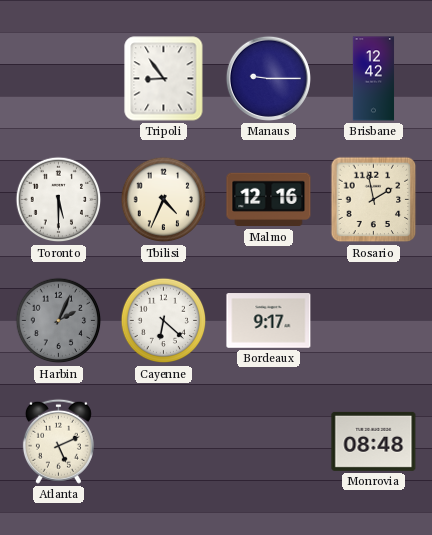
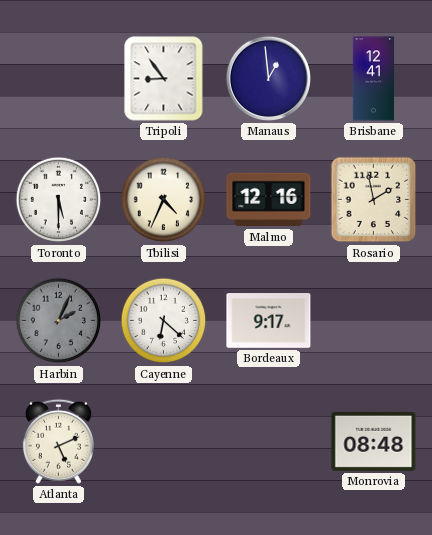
Manaus: 9:15 -> 12:59 (268, 78)
Brisbane: 12:42 -> 12:41 (374, 79)
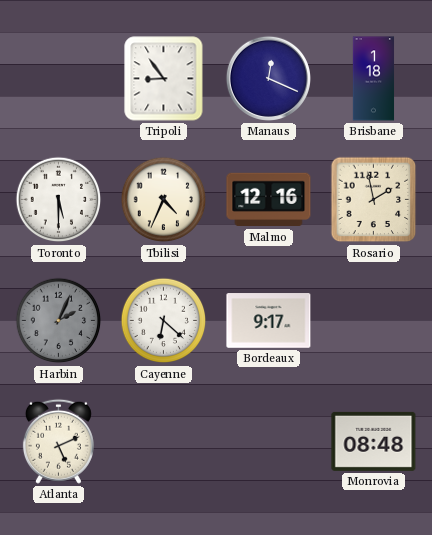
Manaus: 12:59 -> 12:19 (268, 78)
Brisbane: 12:41 -> 1:18 (374, 79)
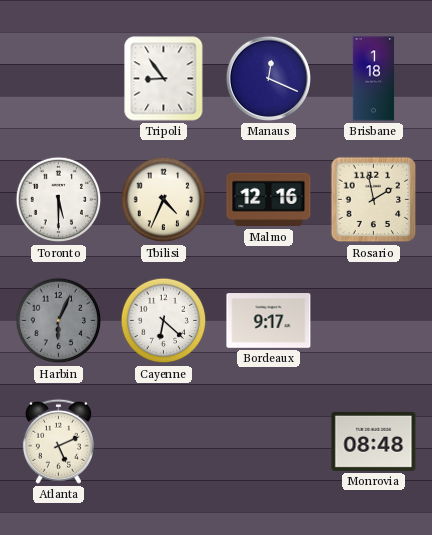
Harbin: 2:04 -> 6:04 (59, 321)
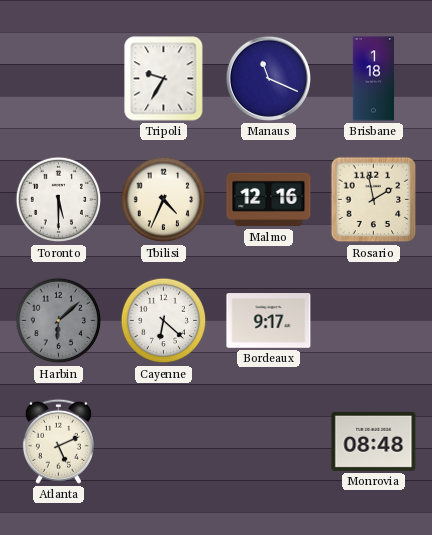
Tripoli: 8:54 -> 9:35 (164, 79)
Manaus: 12:19 -> 11:19 (268, 78)
Harbin: 6:04 -> 6:08 (59, 321)
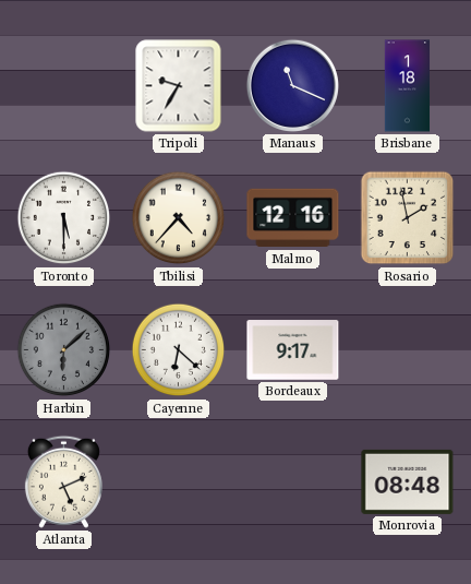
Tbilisi: 4:34 -> 4:37 (179, 218)
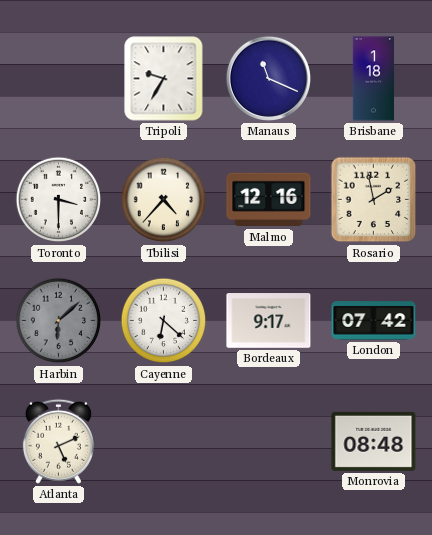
Toronto: 5:30 -> 3:30 (59, 200)
London: none -> 07:42 (374, 321)
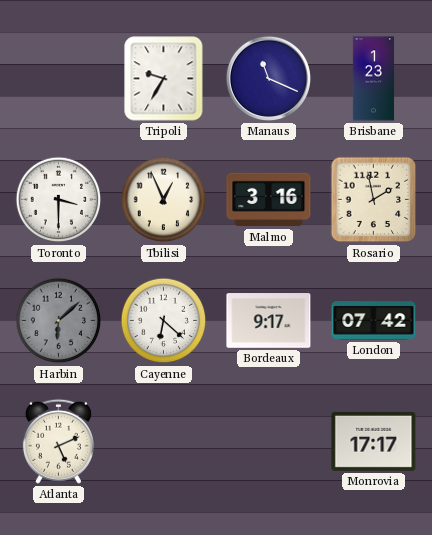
Brisbane: 1:18 -> 1:23 (374, 79)
Tbilisi: 4:37 -> 12:56 (164, 200)
Malmo: 12:16 -> 3:16 (269, 200)
Monrovia: 08:48 -> 17:17 (374, 441)
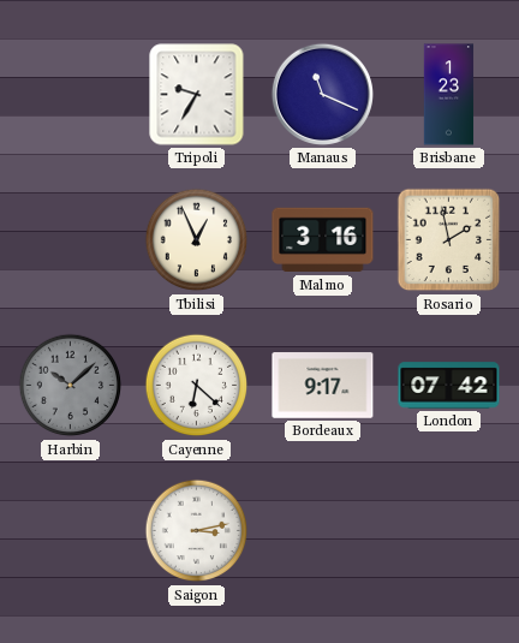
Toronto: 3:30 -> none (59, 200)
Harbin: 6:08 -> 10:08 (71, 386)
Atlanta: 5:11 -> none (58, 441)
Saigon: none -> 3:13 (197, 531)
Monrovia: 17:17 -> none (374, 441)
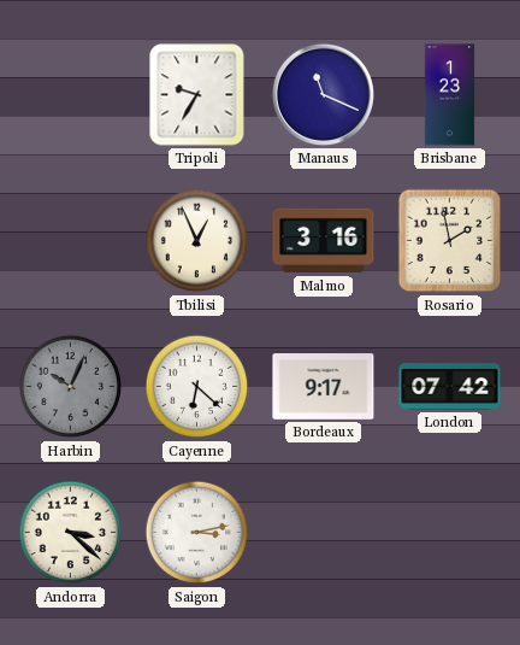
Harbin: 10:08 -> 10:04 (71, 387)
Andorra: none -> 3:22 (71, 533)
